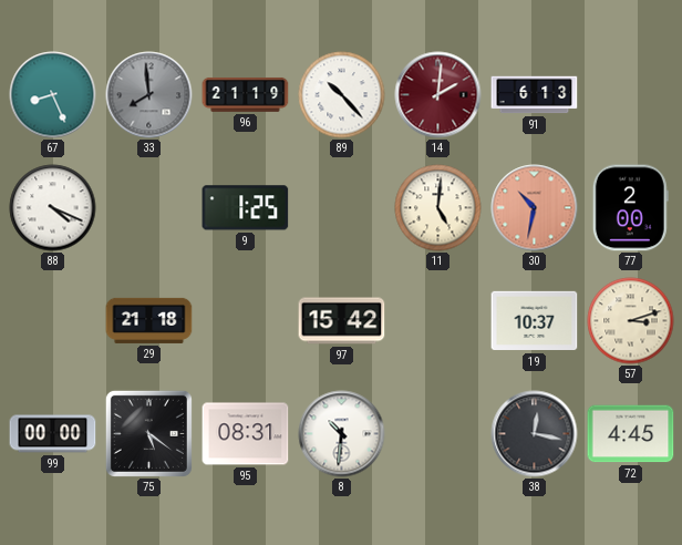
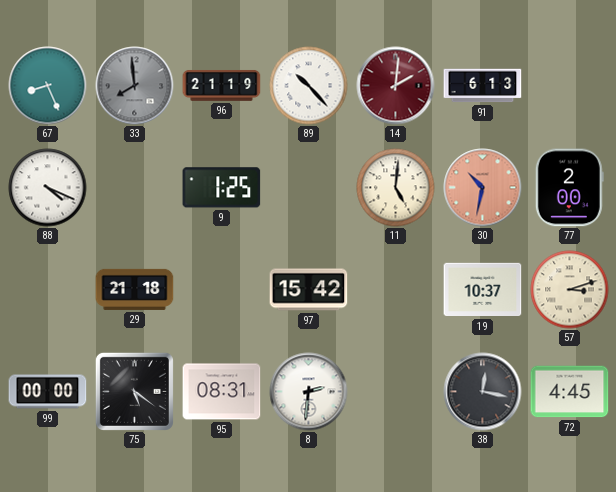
8: 10:31 -> 2:31 (309, 392)
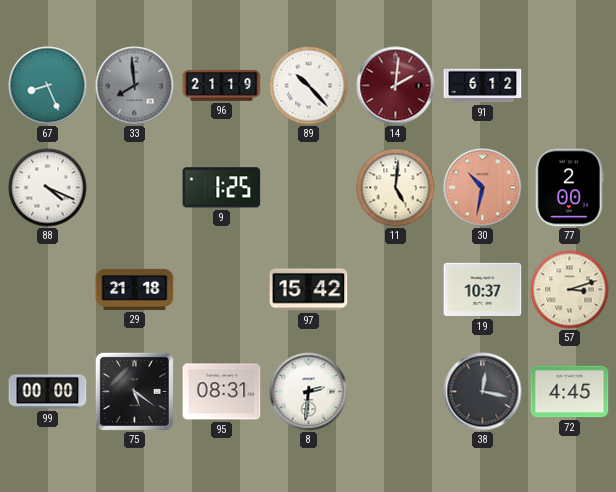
91: 6:13 -> 6:12 (483, 86)
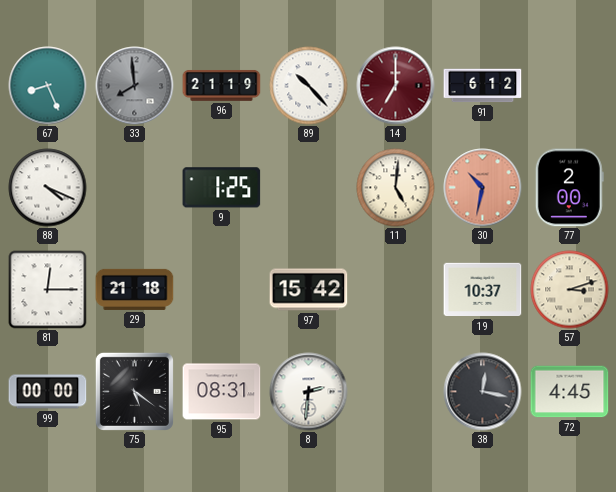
14: 2:01 -> 7:00 (396, 86)
81: none -> 12:15 (48, 290)
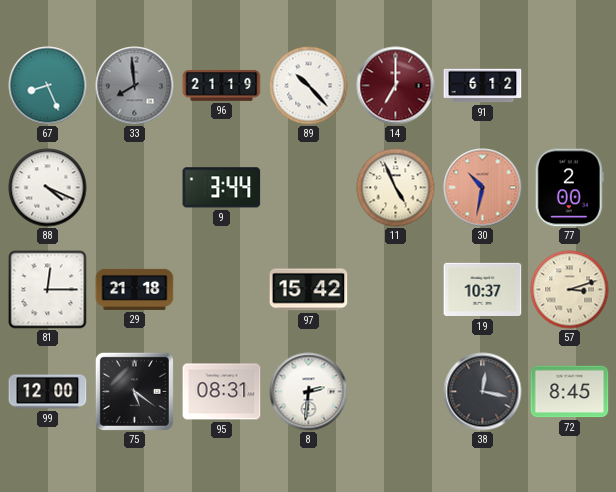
9: 1:25 -> 3:44 (222, 188)
11: 5:01 -> 4:56 (396, 188)
99: 00:00 -> 12:00 (48, 392)
72: 4:45 -> 8:45 (570, 392)
